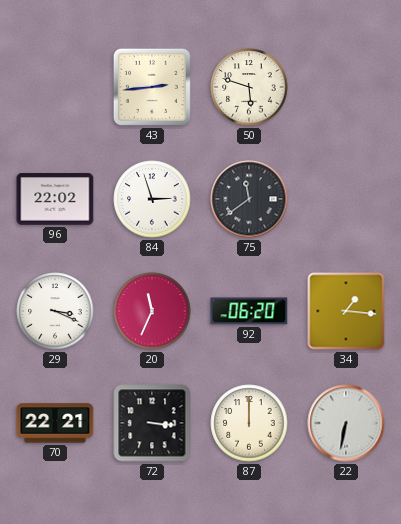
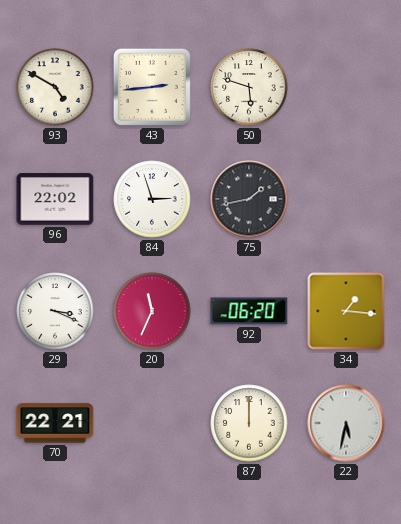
93: none -> 4:50 (55, 87)
75: 11:39 -> 1:43 (249, 199)
72: 3:16 -> none (152, 423)
22: 6:32 -> 5:32 (346, 423)
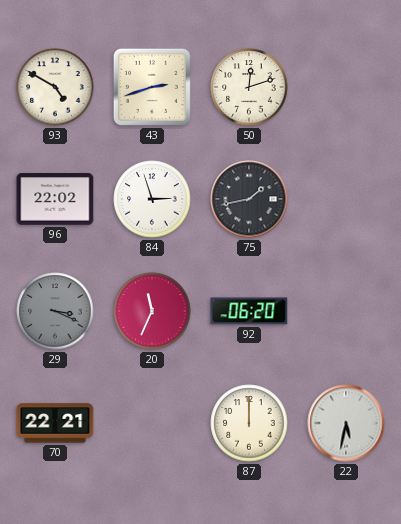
43: 2:44 -> 2:42 (152, 87)
50: 5:48 -> 12:12 (249, 87)
29 dial: white -> grey (55, 311)
34: 1:16 -> none (346, 311)
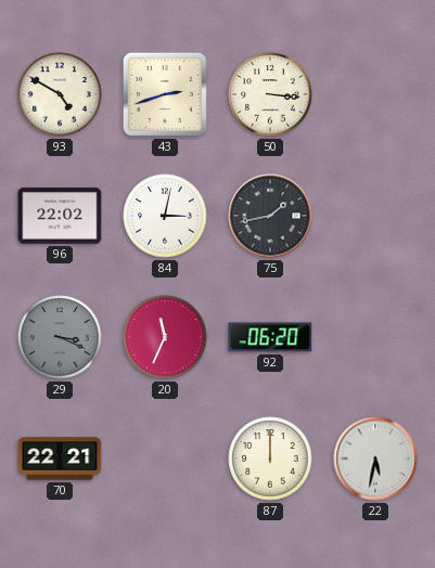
50: 12:12 -> 3:16 (270, 94)
84: 2:57 -> 3:02 (165, 216)
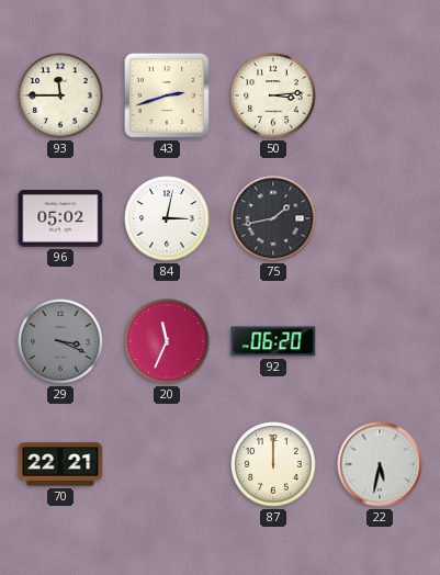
93: 4:50 -> 11:45 (60, 95)
50: 3:16 -> 3:14 (273, 95)
96: 22:02 -> 05:02 (60, 218)
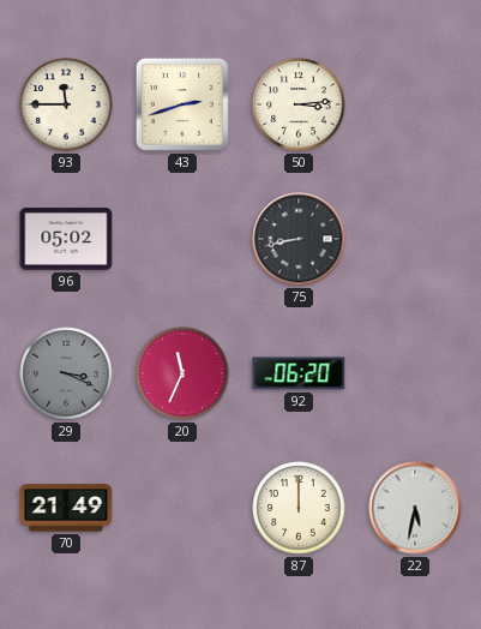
84: 3:02 -> none (167, 218)
75: 1:43 -> 8:43 (299, 239)
70: 22:21 -> 21:49 (66, 508)
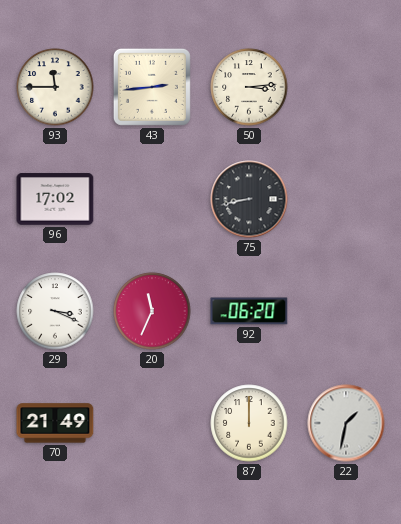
43: 2:42 -> 2:44 (152, 87)
96: 05:02 -> 17:02 (55, 199)
29 dial: grey -> white (55, 311)
22: 5:32 -> 1:32 (346, 423)
